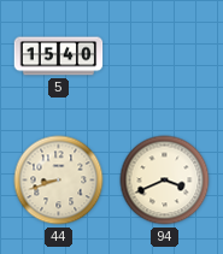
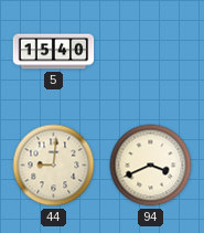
44: 8:42 -> 9:01 (54, 166)
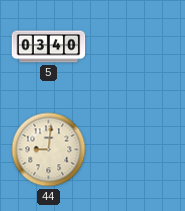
5: 15:40 -> 03:40 (49, 47)
94: 3:41 -> none (151, 166)
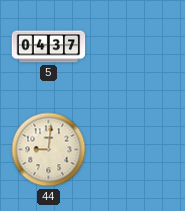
5: 03:40 -> 04:37 (49, 47)
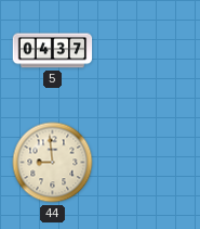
44: 9:01 -> 8:59 (53, 163)
